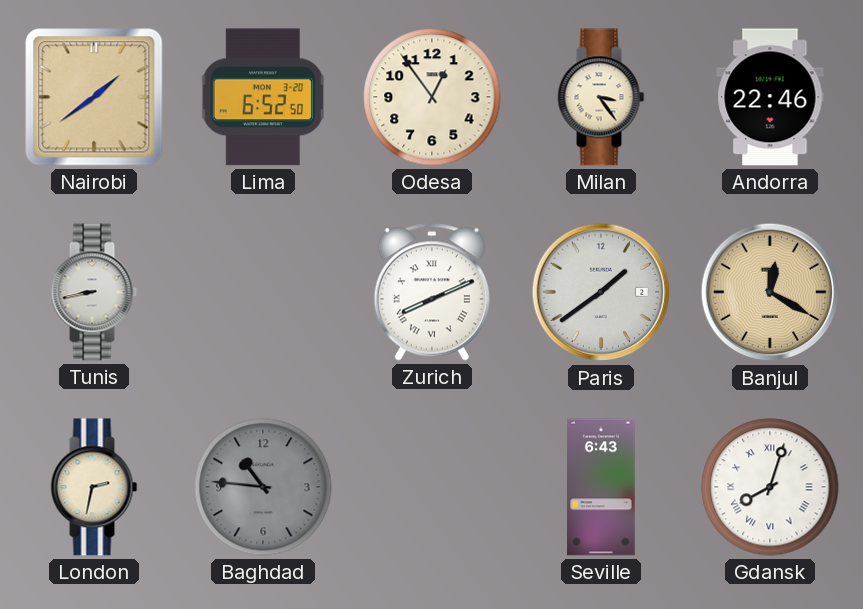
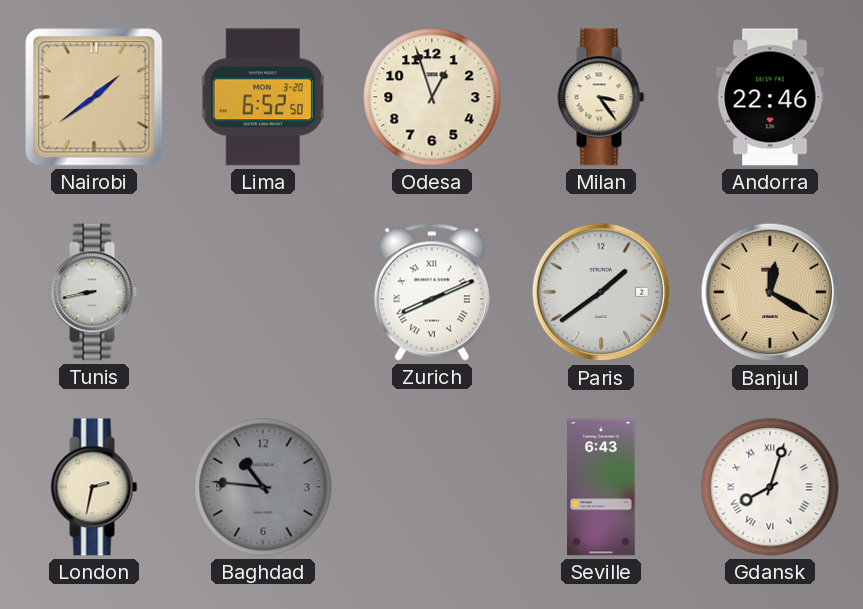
Odesa: 12:54 -> 12:57 (432, 97)
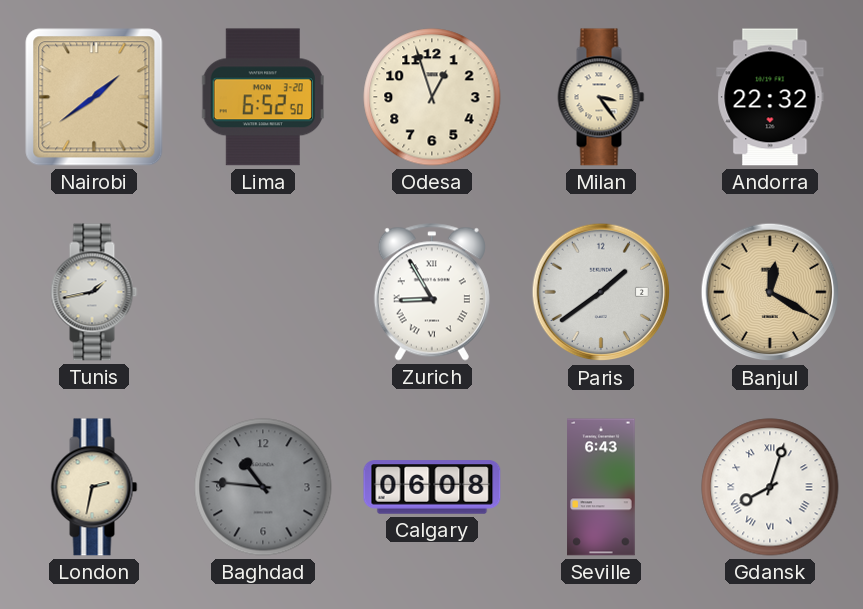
Andorra: 22:46 -> 22:32 (770, 97)
Tunis: 8:43 -> 1:43 (94, 292)
Zurich: 8:11 -> 8:55 (432, 292)
Calgary: none -> 06:08 (432, 487)
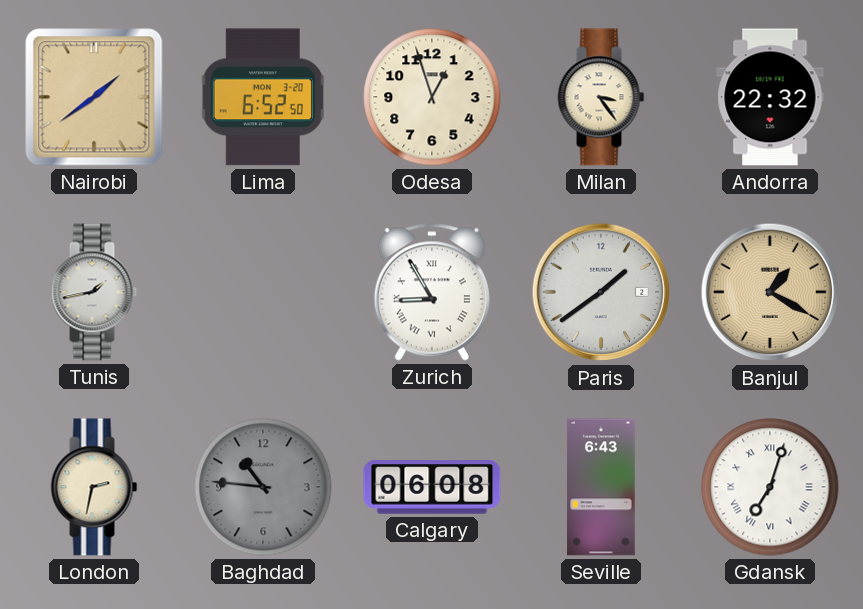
Banjul: 12:20 -> 1:20 (770, 292)
Gdansk: 8:03 -> 7:03 (770, 487)
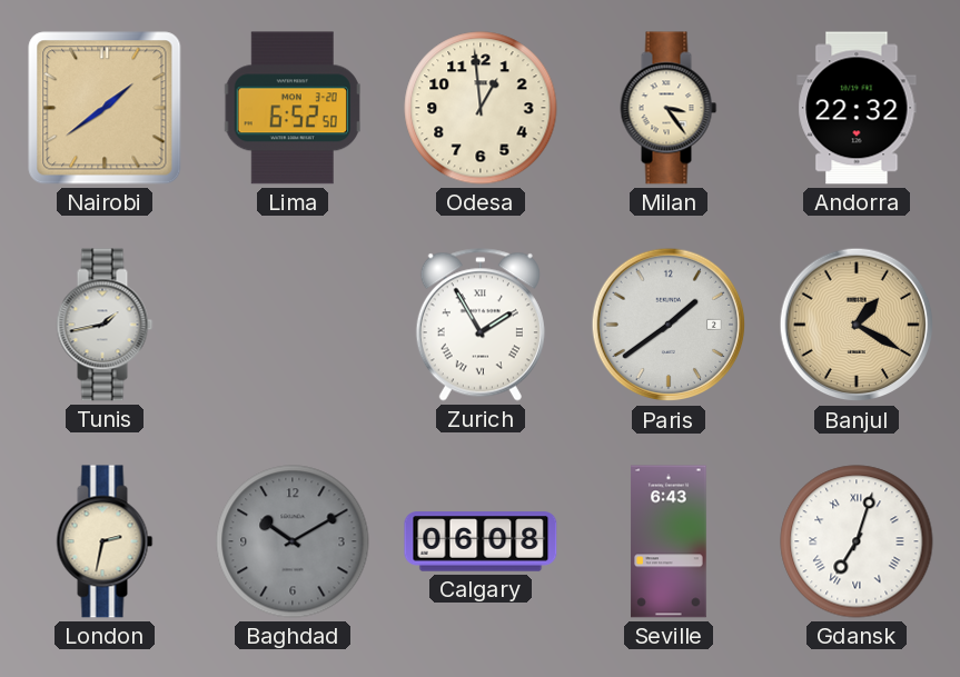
Odesa: 12:57 -> 12:59 (481, 108)
Zurich: 8:55 -> 1:55 (481, 325)
Baghdad: 10:46 -> 10:10 (293, 541)
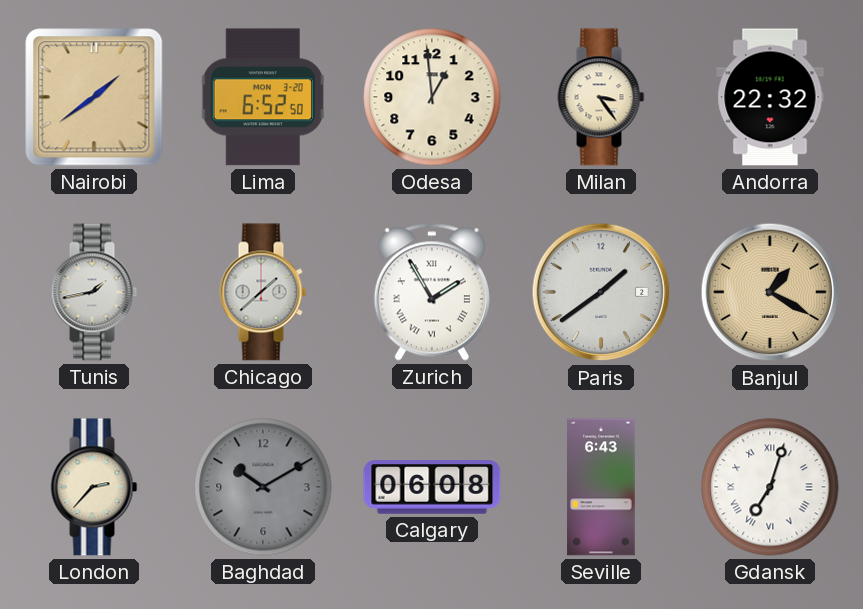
Chicago: none -> 1:38 (263, 292)
London: 2:32 -> 2:37 (94, 487)
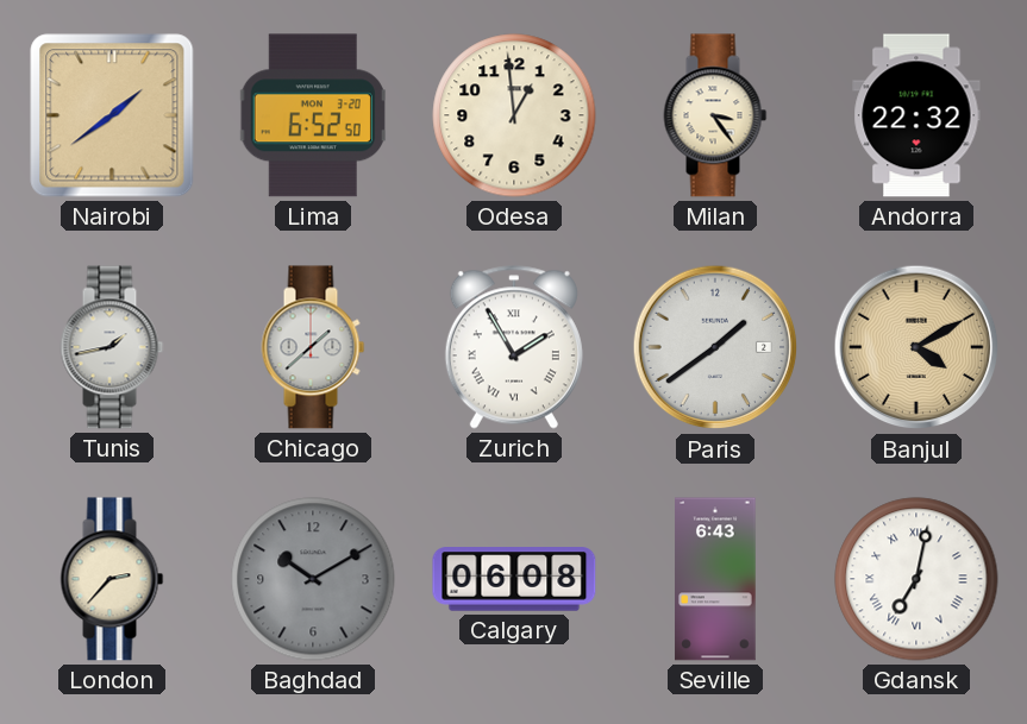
Banjul: 1:20 -> 4:10 (916, 347)
Gdansk: 7:03 -> 7:02 (916, 579)
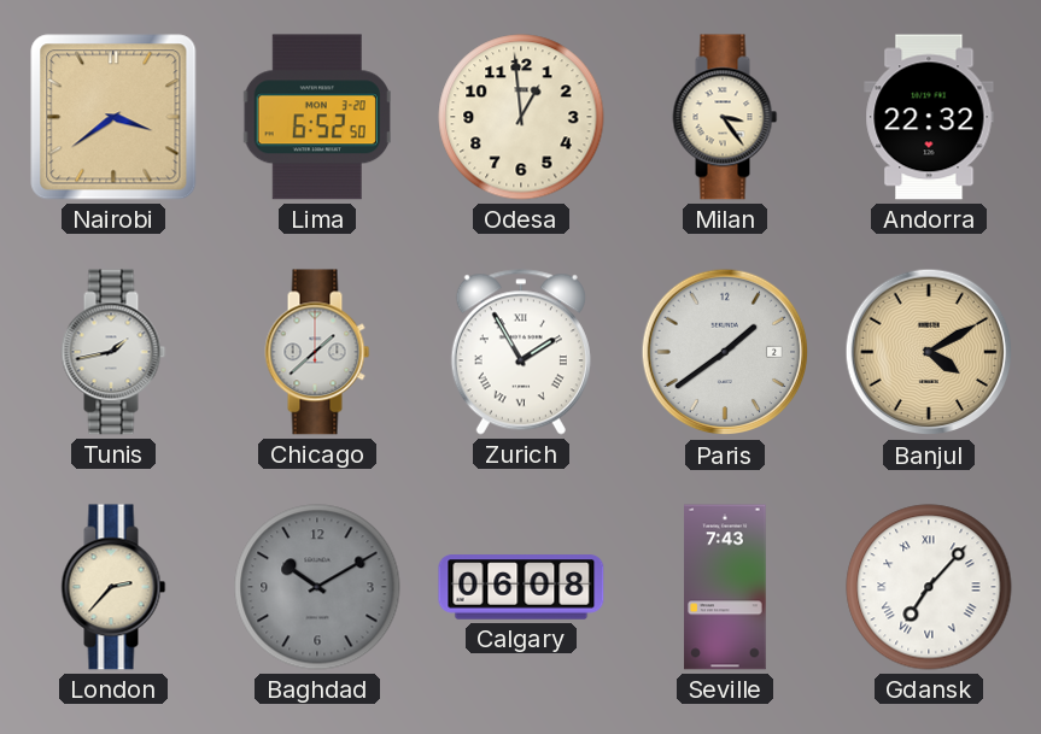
Nairobi: 1:39 -> 3:39 (113, 117)
Seville: 6:43 -> 7:43 (725, 587)
Gdansk: 7:02 -> 7:07 (929, 587)
